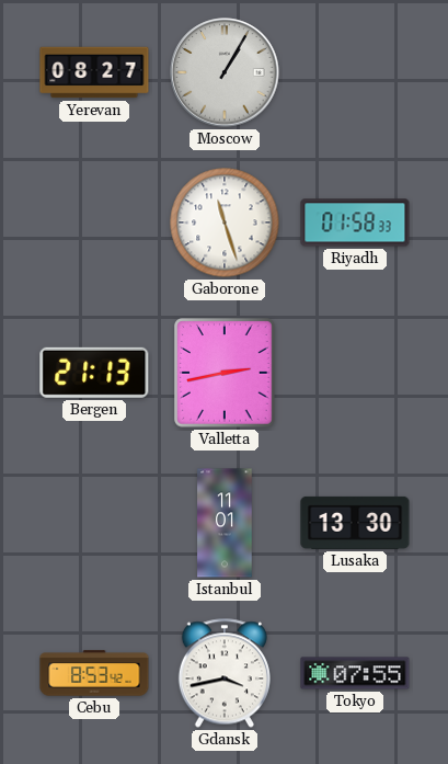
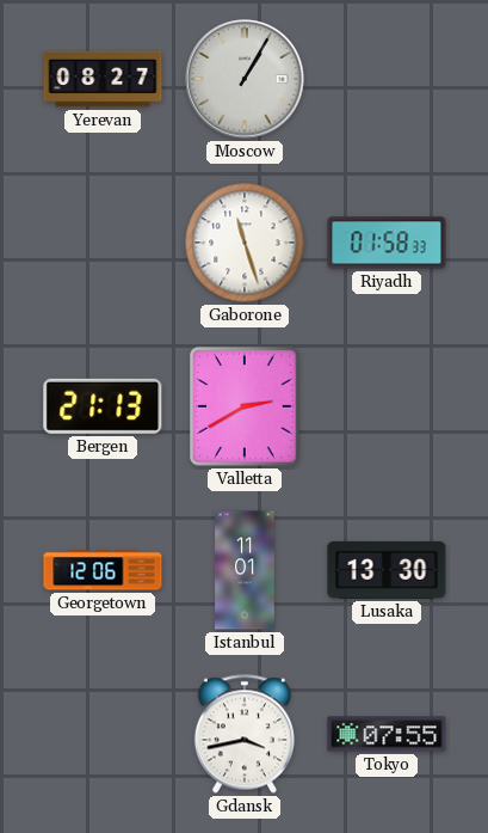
Valletta: 2:43 -> 2:40 (245, 406)
Georgetown: none -> 12:06 (103, 570)
Cebu: 8:53 -> none (94, 673)
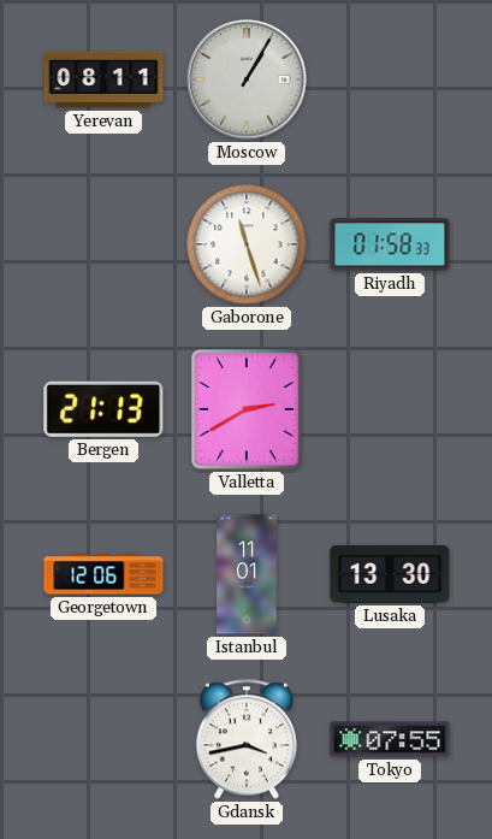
Yerevan: 08:27 -> 08:11 (103, 79)
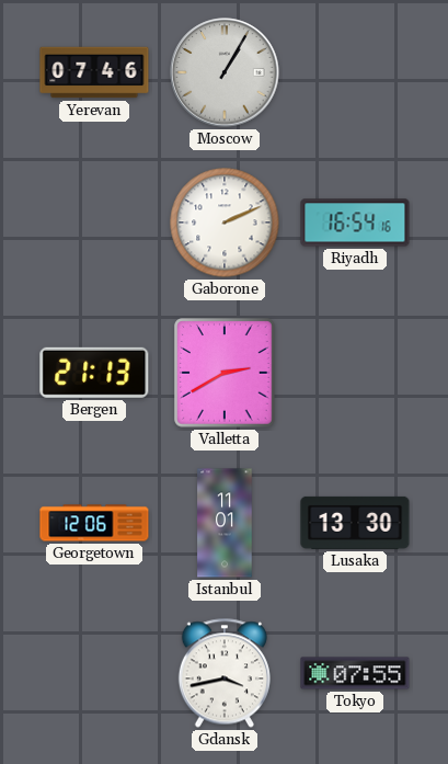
Yerevan: 08:11 -> 07:46 (94, 72)
Gaborone: 11:27 -> 2:11 (225, 223)
Riyadh: 01:58 -> 16:54 (355, 223)
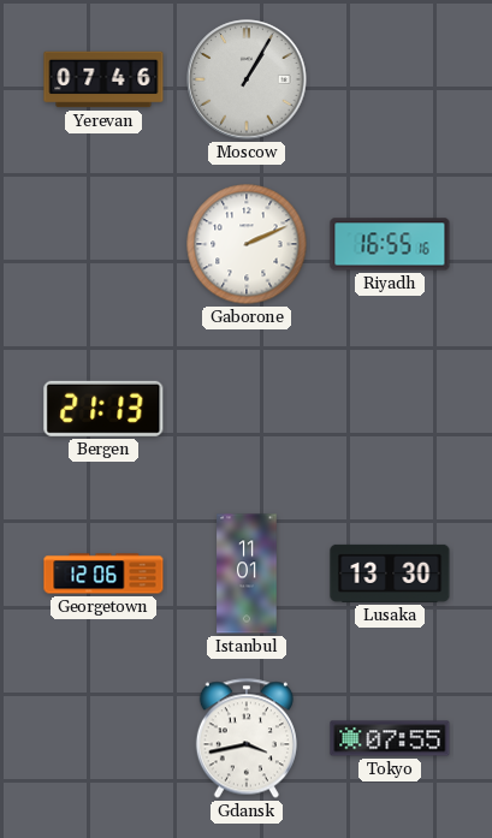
Riyadh: 16:54 -> 16:55 (390, 244)
Valletta: 2:40 -> none (225, 373)
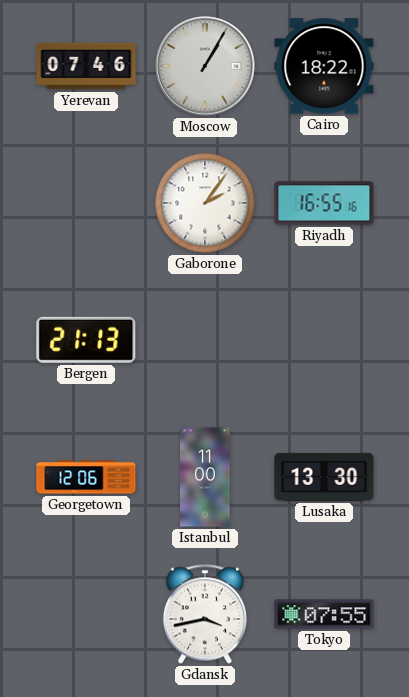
Cairo: none -> 18:22 (324, 66)
Gaborone: 2:11 -> 2:06 (205, 203)
Istanbul: 11:01 -> 11:00 (205, 477)
